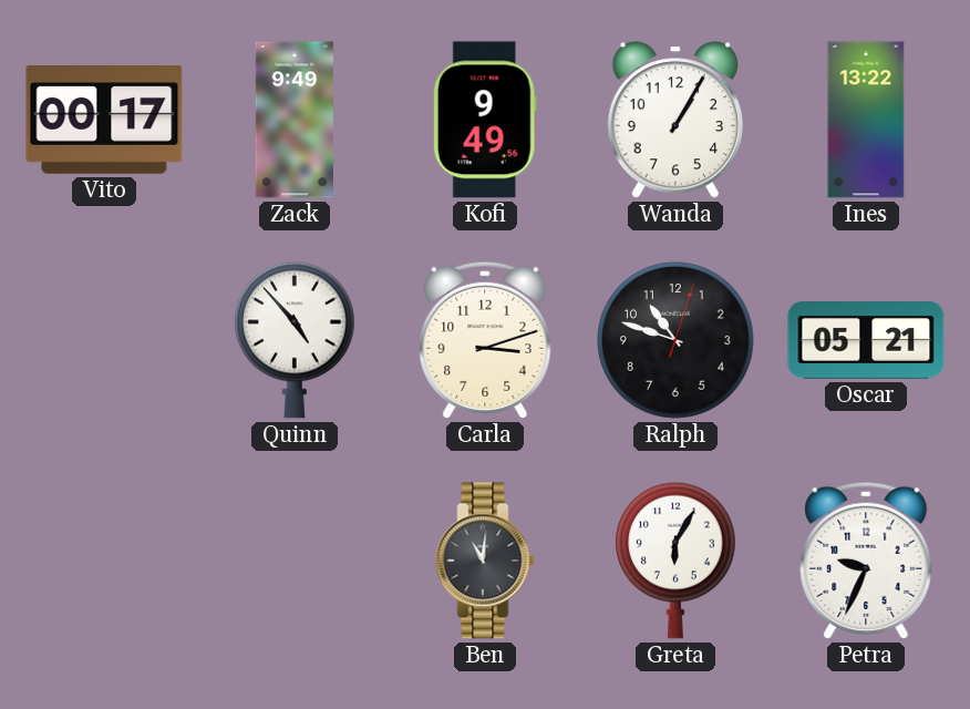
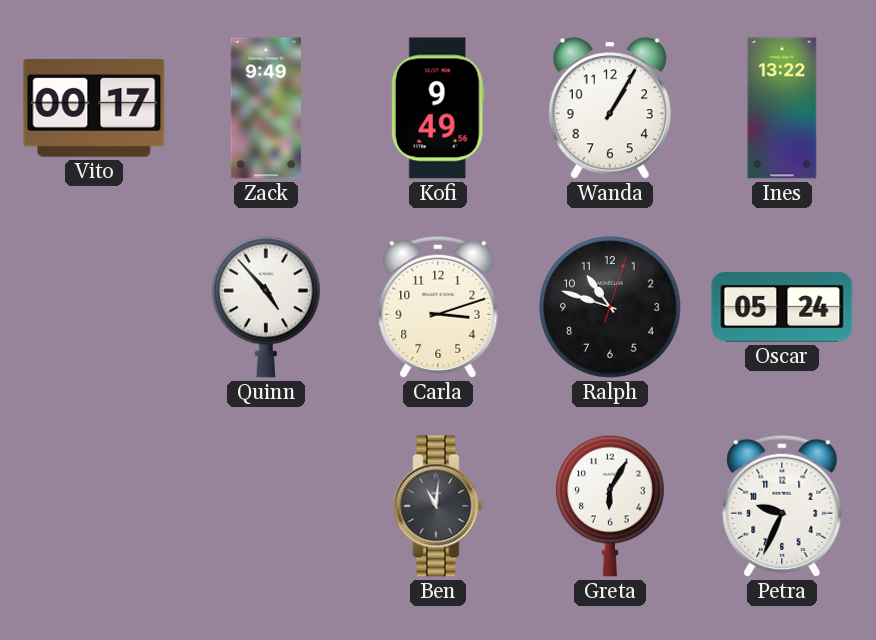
Oscar: 05:21 -> 05:24 (782, 307)
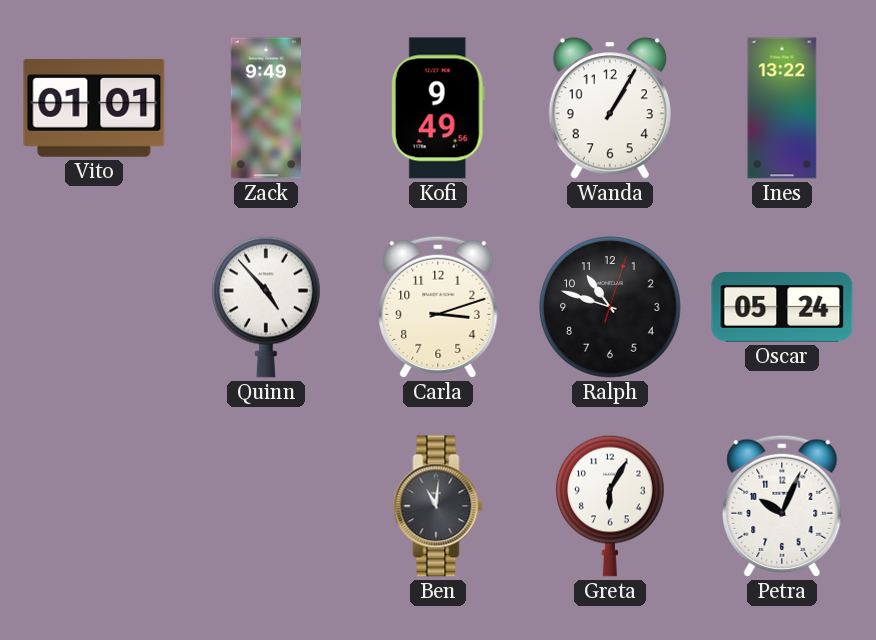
Vito: 00:17 -> 01:01 (94, 109)
Petra: 9:34 -> 10:04 (782, 506)
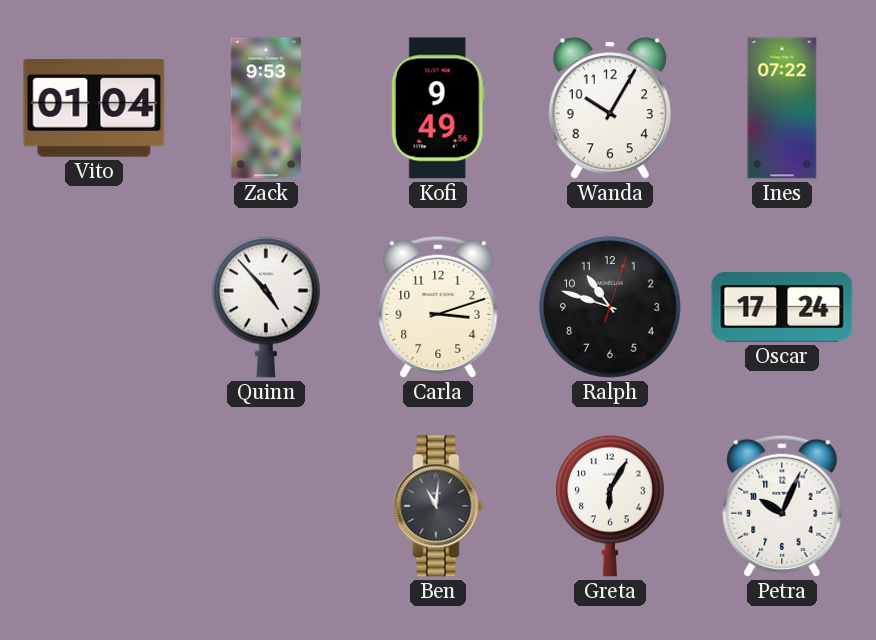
Vito: 01:01 -> 01:04 (94, 109)
Zack: 9:49 -> 9:53 (266, 108)
Wanda: 1:05 -> 10:05 (610, 108)
Ines: 13:22 -> 07:22 (782, 108)
Oscar: 05:24 -> 17:24 (782, 307)
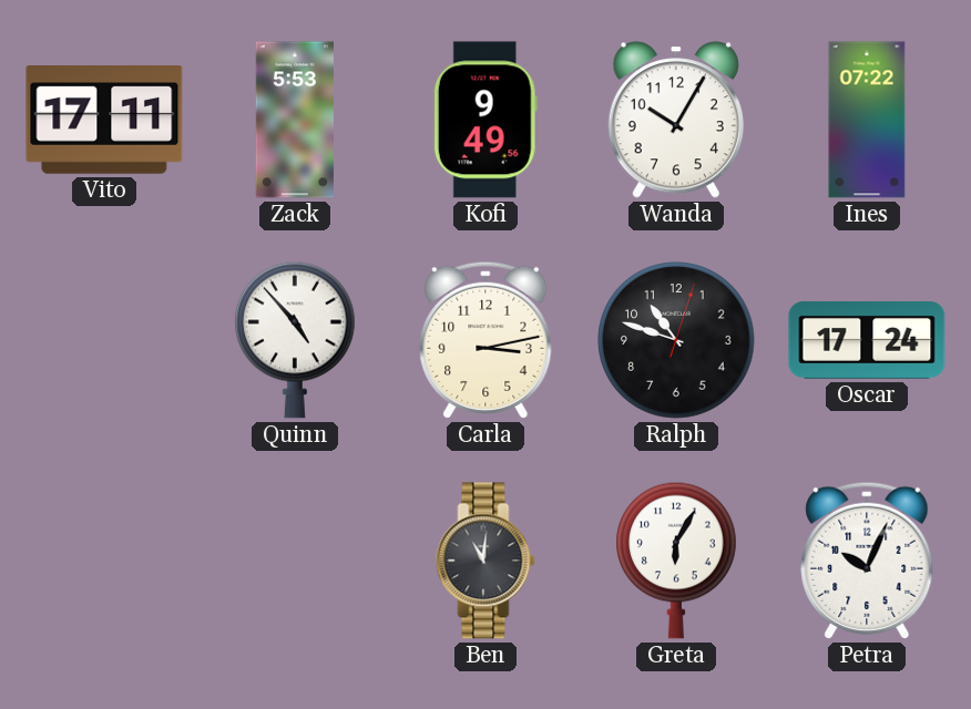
Vito: 01:04 -> 17:11 (104, 121)
Zack: 9:53 -> 5:53 (295, 120)
Carla: 3:12 -> 3:13 (485, 340)
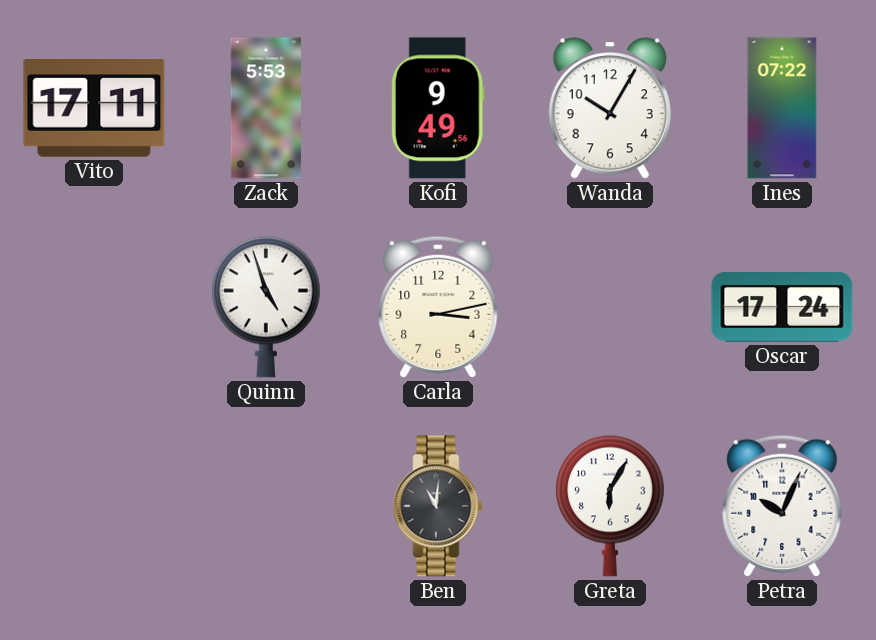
Quinn: 4:53 -> 4:57 (267, 307)
Ralph: 10:48 -> none (676, 340)
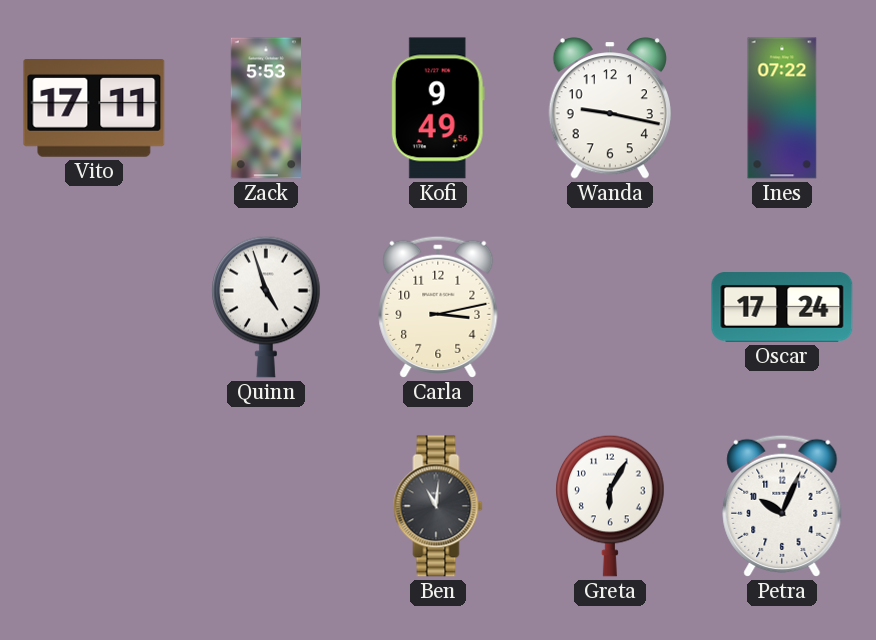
Wanda: 10:05 -> 9:17 (610, 108)
